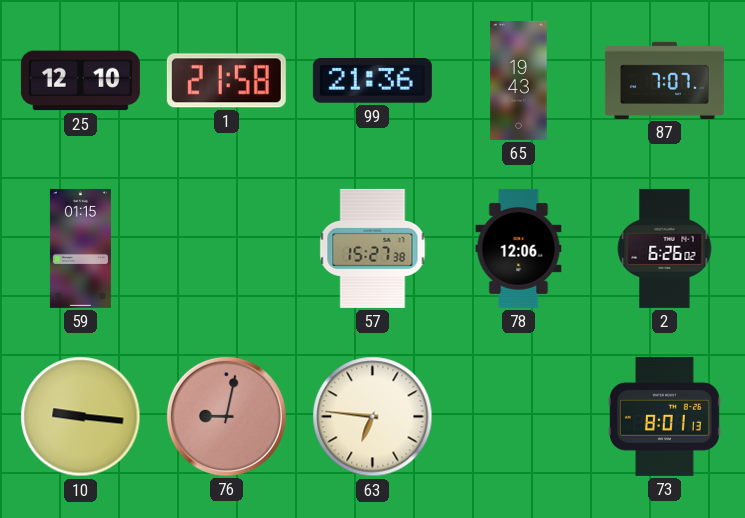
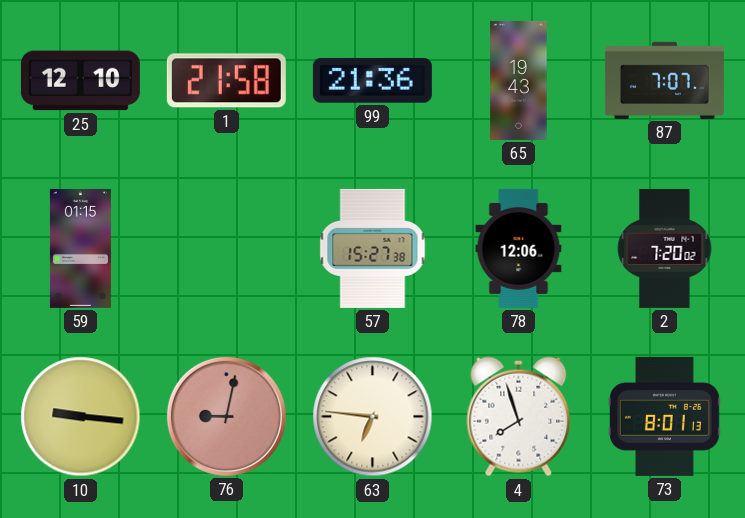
2: 6:26 -> 7:20 (665, 248)
4: none -> 7:57 (519, 417)
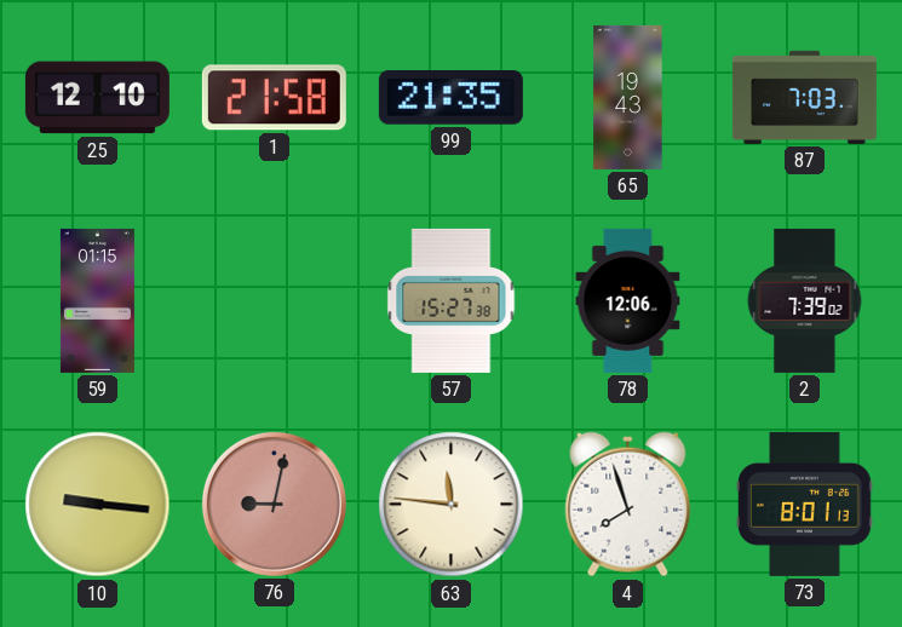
99: 21:36 -> 21:35 (450, 98)
87: 7:07 -> 7:03 (804, 97)
2: 7:20 -> 7:39 (805, 300)
63: 6:46 -> 11:46 (452, 505)
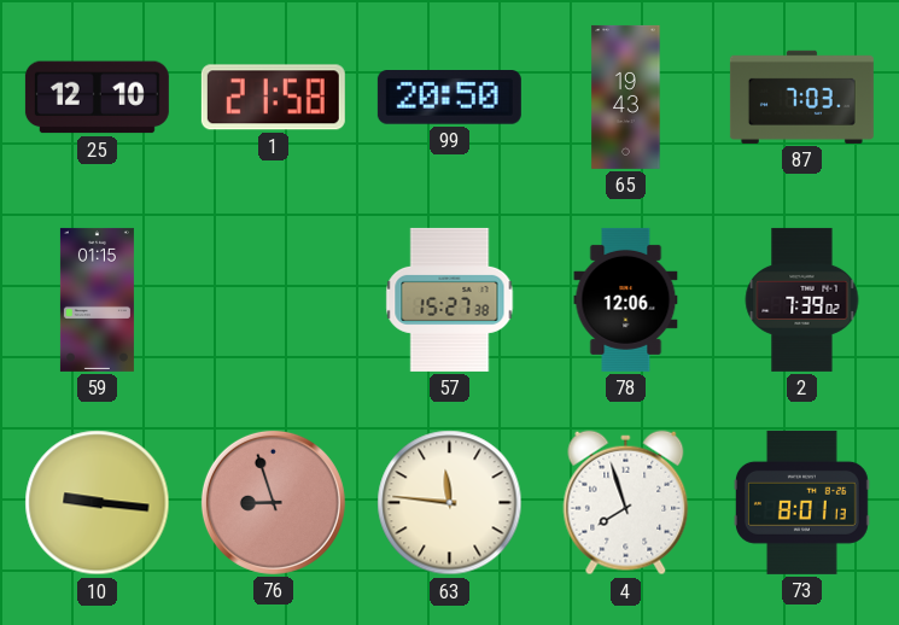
99: 21:35 -> 20:50 (449, 98)
76: 9:02 -> 8:57 (273, 502)
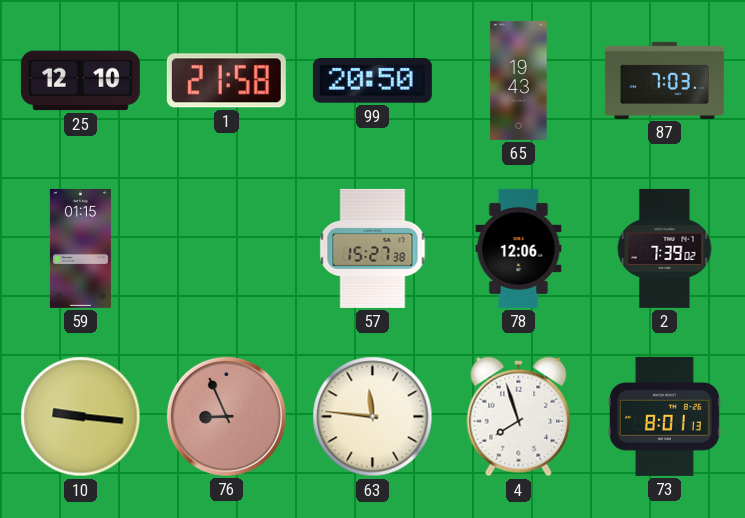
76: 8:57 -> 8:56 (226, 416)
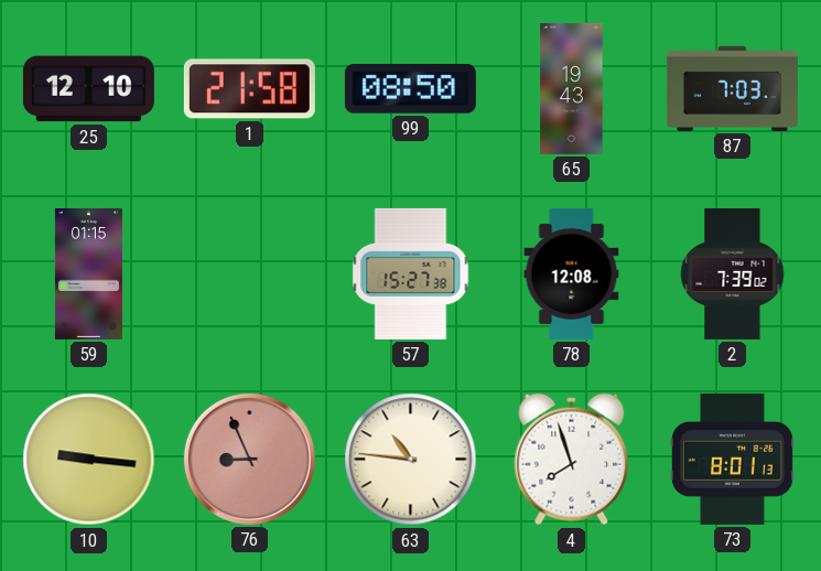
99: 20:50 -> 08:50 (410, 89)
78: 12:06 -> 12:08 (572, 273)
63: 11:46 -> 10:46 (411, 460)
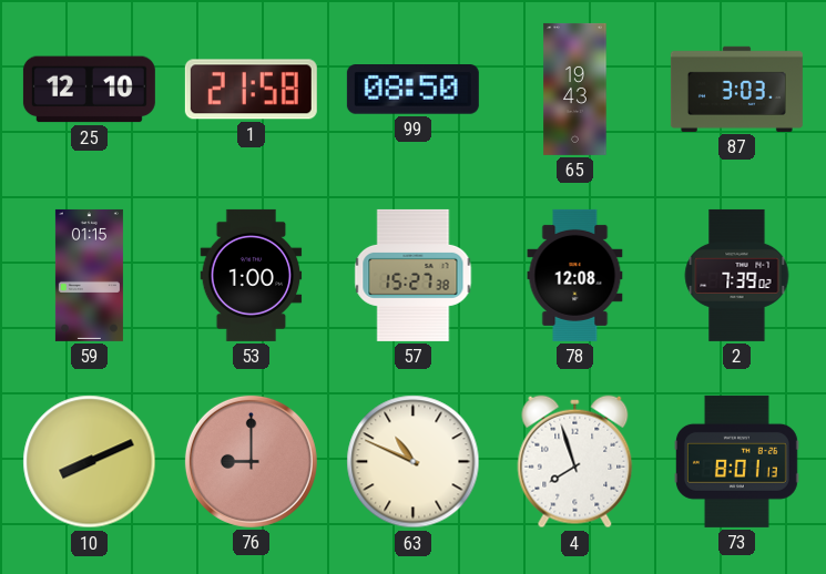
87: 7:03 -> 3:03 (736, 89)
53: none -> 1:00 (252, 275)
10: 9:16 -> 8:11 (90, 462)
76: 8:56 -> 9:00 (251, 461)
63: 10:46 -> 10:49 (414, 462)
